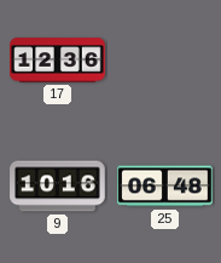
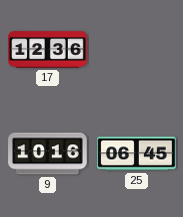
25: 06:48 -> 06:45 (137, 154)
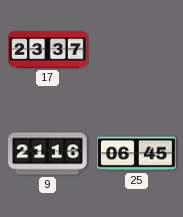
17: 12:36 -> 23:37 (48, 50)
9: 10:16 -> 21:16 (48, 154)
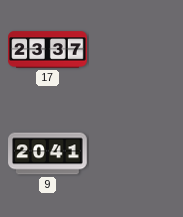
9: 21:16 -> 20:41 (48, 154)
25: 06:45 -> none (137, 154)
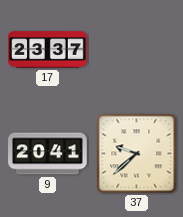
37: none -> 9:38 (137, 154)
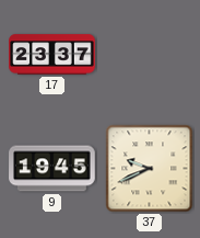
9: 20:41 -> 19:45 (52, 169)
37: 9:38 -> 9:41 (150, 169)
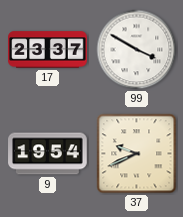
99: none -> 3:50 (137, 50)
9: 19:45 -> 19:54 (48, 154)
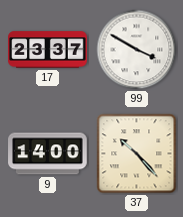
9: 19:54 -> 14:00 (48, 154)
37: 9:41 -> 10:23 (137, 154)
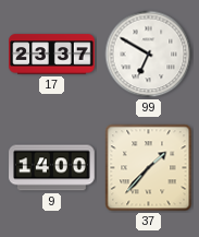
99: 3:50 -> 6:50 (149, 55)
37: 10:23 -> 1:37 (149, 168)
